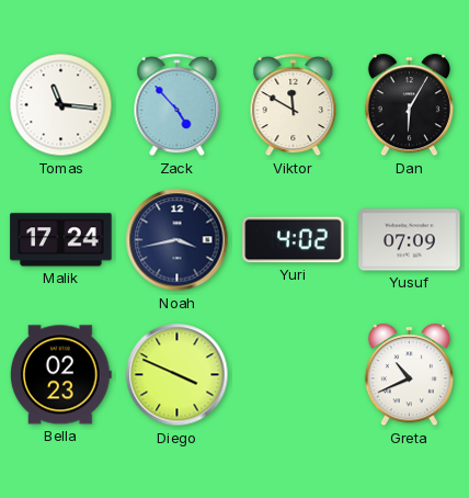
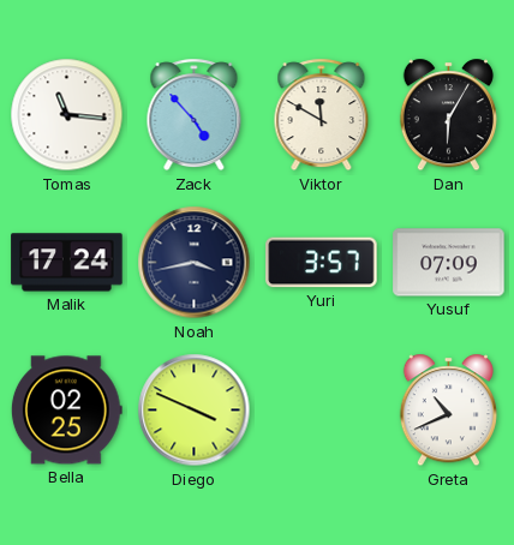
Yuri: 4:02 -> 3:57 (322, 263)
Bella: 02:23 -> 02:25 (66, 411)
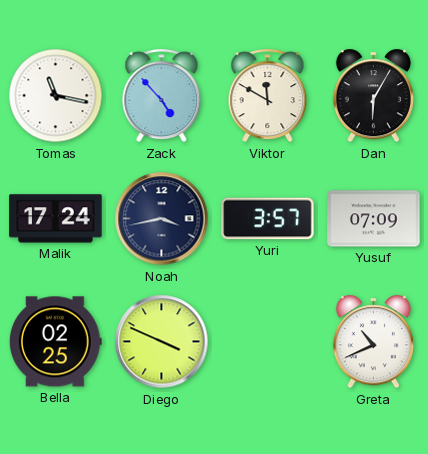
Tomas: 11:16 -> 11:17 (56, 96)
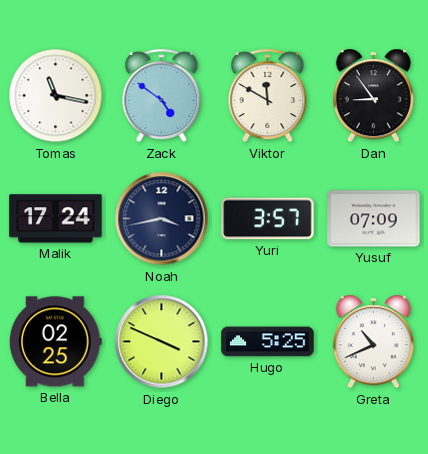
Zack: 4:53 -> 4:51 (162, 96)
Dan: 6:05 -> 8:54 (373, 96)
Hugo: none -> 5:25 (268, 342)
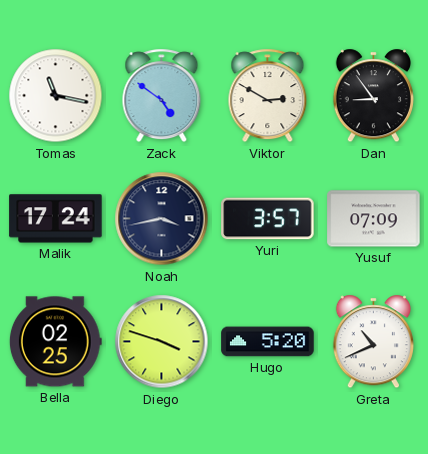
Viktor: 11:50 -> 2:50 (268, 96)
Diego: 3:49 -> 3:48 (162, 342)
Hugo: 5:25 -> 5:20 (268, 342)
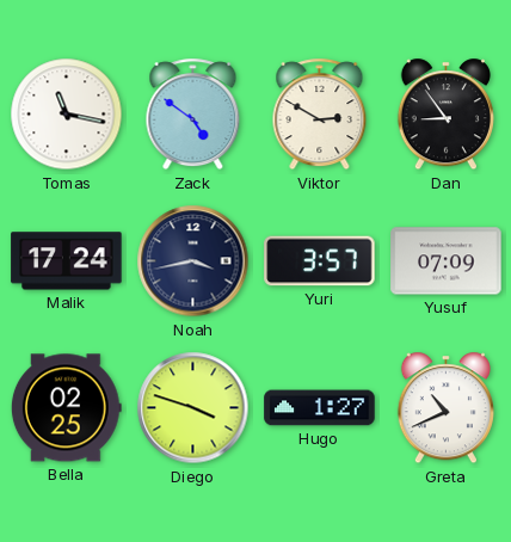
Hugo: 5:20 -> 1:27 (320, 408)
